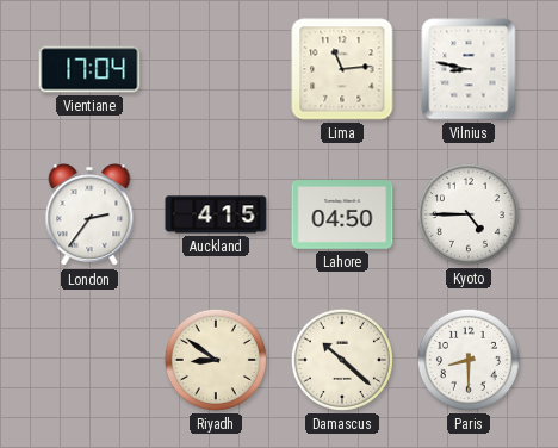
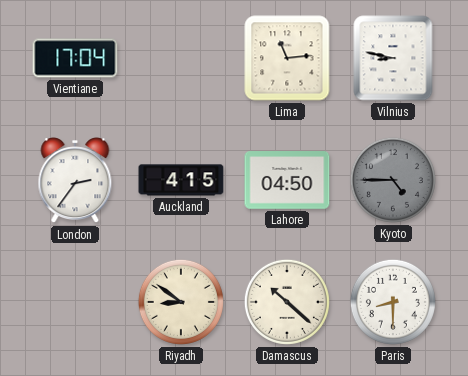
Kyoto dial: white -> grey (393, 180)
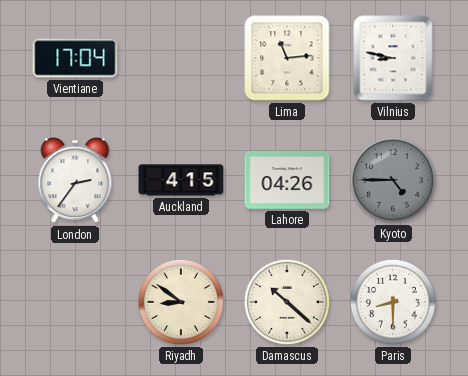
Lahore: 04:50 -> 04:26 (287, 180)
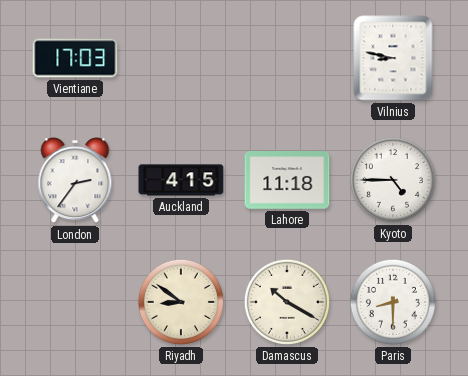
Vientiane: 17:04 -> 17:03 (75, 58)
Lima: 11:14 -> none (287, 58)
Lahore: 04:26 -> 11:18 (287, 180)
Kyoto dial: grey -> white (393, 180)
Damascus: 10:22 -> 10:20 (287, 302)
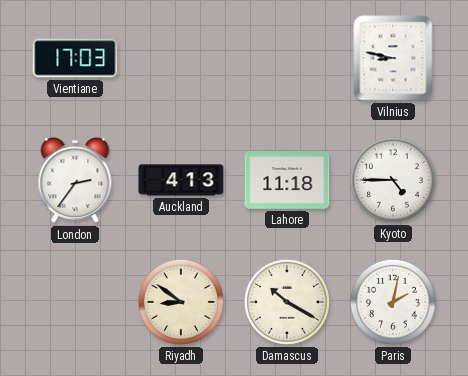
Auckland: 4:15 -> 4:13 (181, 180)
Paris: 8:30 -> 2:02 (393, 302)
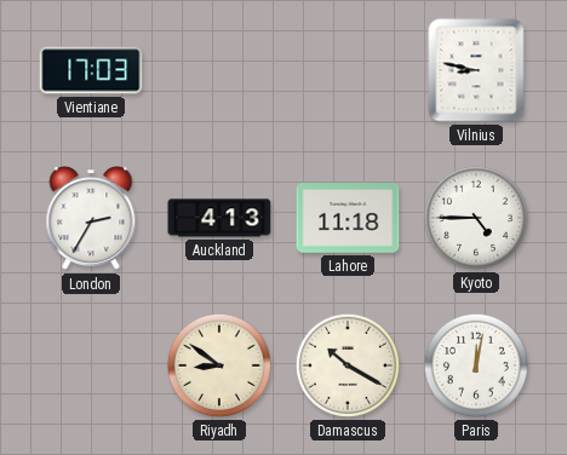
London: 2:36 -> 2:35 (91, 219)
Paris: 2:02 -> 12:02 (476, 365)
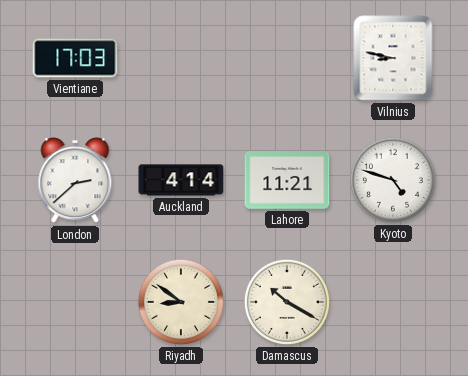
London: 2:35 -> 2:38 (75, 181)
Auckland: 4:13 -> 4:14 (181, 180)
Lahore: 11:18 -> 11:21 (287, 180)
Kyoto: 4:45 -> 4:48 (393, 180)
Paris: 12:02 -> none (476, 365)
